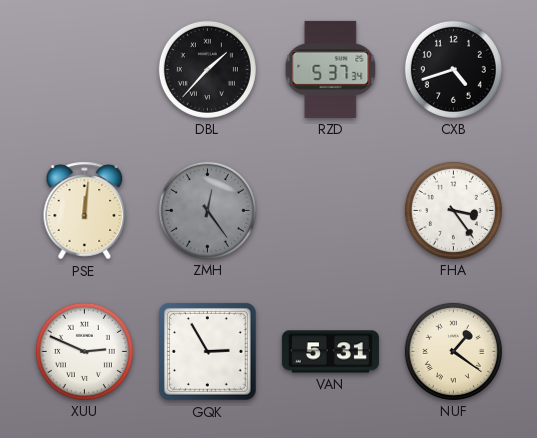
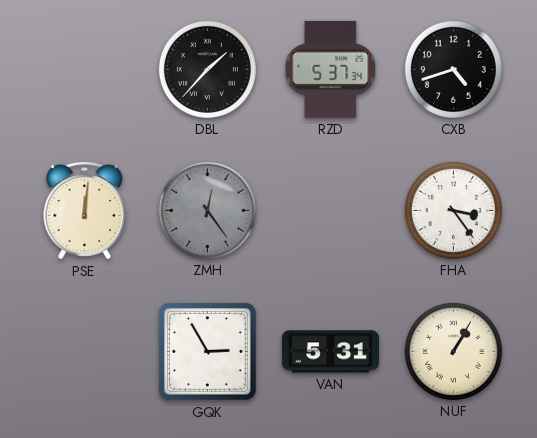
XUU: 2:49 -> none (84, 351)
NUF: 1:21 -> 1:05 (453, 351)
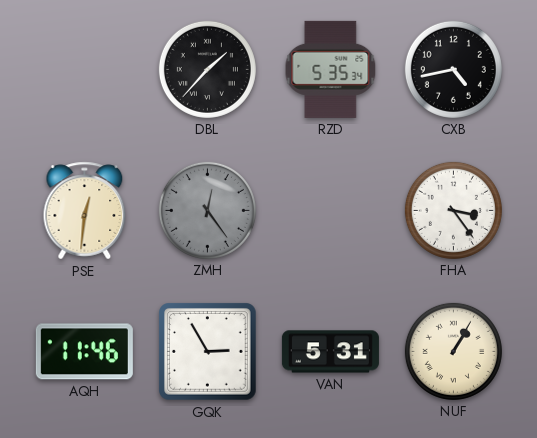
RZD: 5:37 -> 5:35 (331, 69)
CXB: 4:42 -> 4:43 (453, 69)
PSE: 12:01 -> 12:31 (85, 211)
AQH: none -> 11:46 (84, 352)
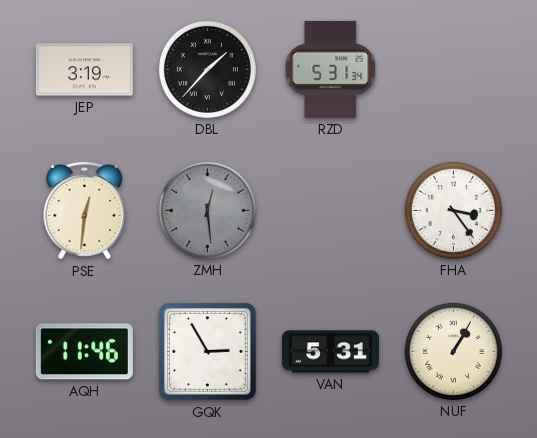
JEP: none -> 3:19 (84, 70)
RZD: 5:35 -> 5:31 (331, 69)
CXB: 4:43 -> none (453, 69)
ZMH: 12:24 -> 12:29 (207, 210)
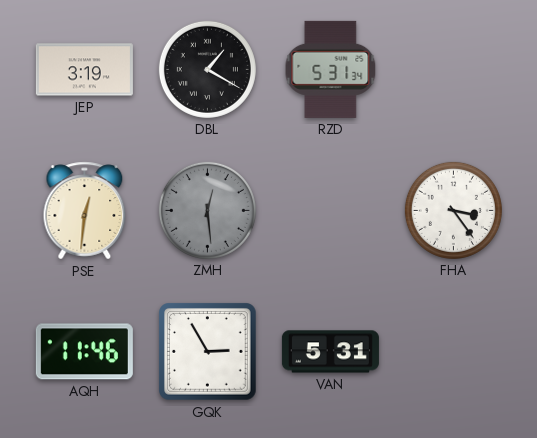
DBL: 1:37 -> 1:20 (207, 69)
NUF: 1:05 -> none (453, 351)
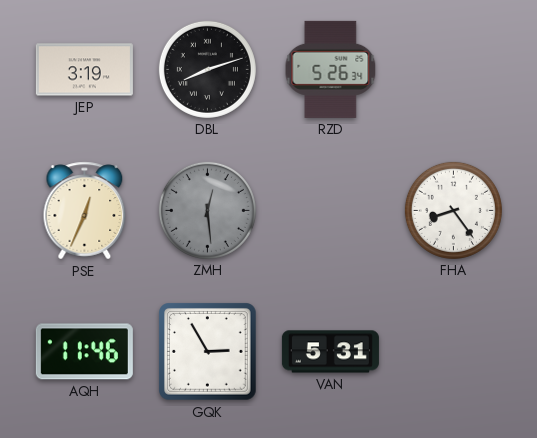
DBL: 1:20 -> 8:12 (207, 69)
RZD: 5:31 -> 5:26 (331, 69)
PSE: 12:31 -> 12:34 (85, 211)
FHA: 3:24 -> 8:24 (453, 210)
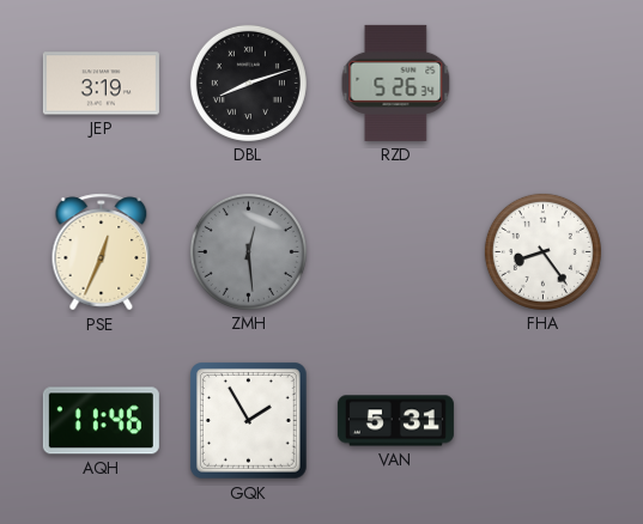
GQK: 2:55 -> 1:55 (249, 421)
